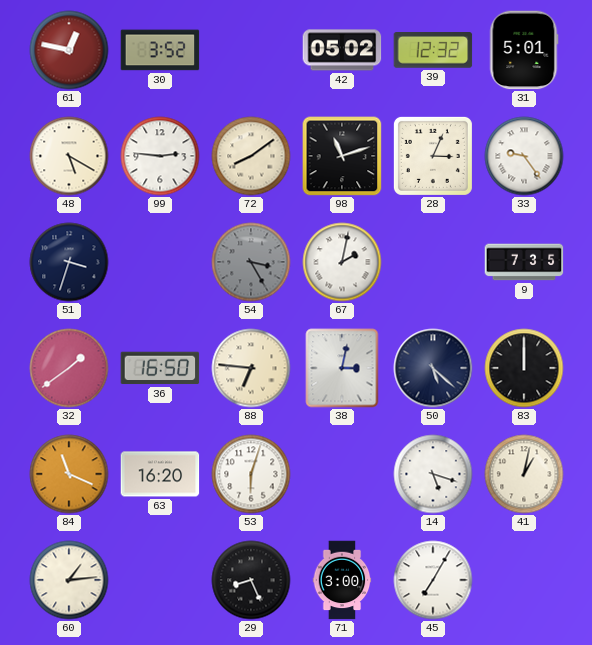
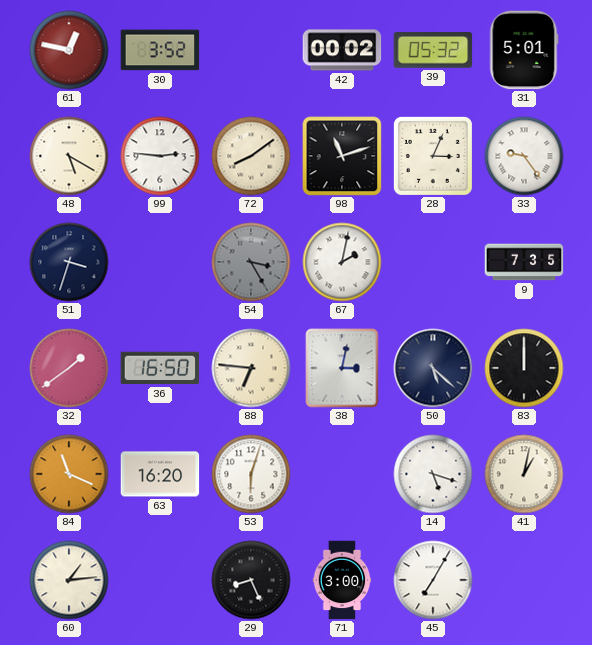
42: 05:02 -> 00:02 (342, 50)
39: 12:32 -> 05:32 (433, 50)
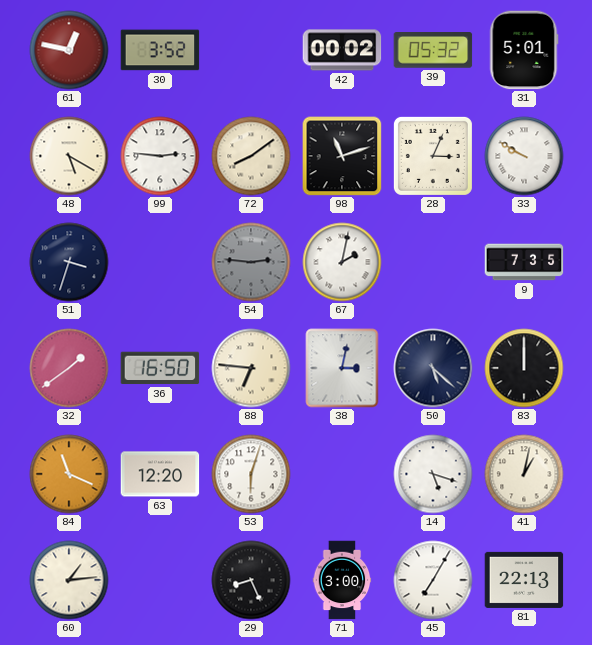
33: 9:24 -> 9:50 (524, 156)
54: 3:25 -> 2:46 (251, 262)
63: 16:20 -> 12:20 (160, 474)
81: none -> 22:13 (524, 580)
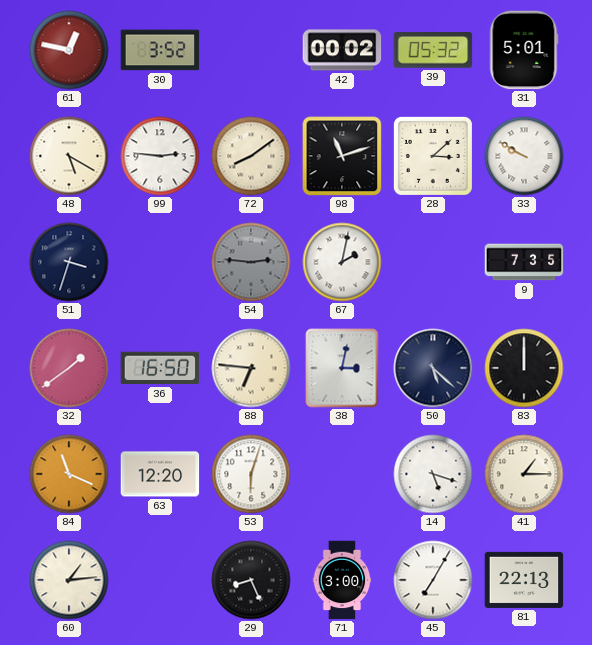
28: 3:04 -> 3:08 (433, 156)
41: 1:02 -> 1:15 (524, 474)
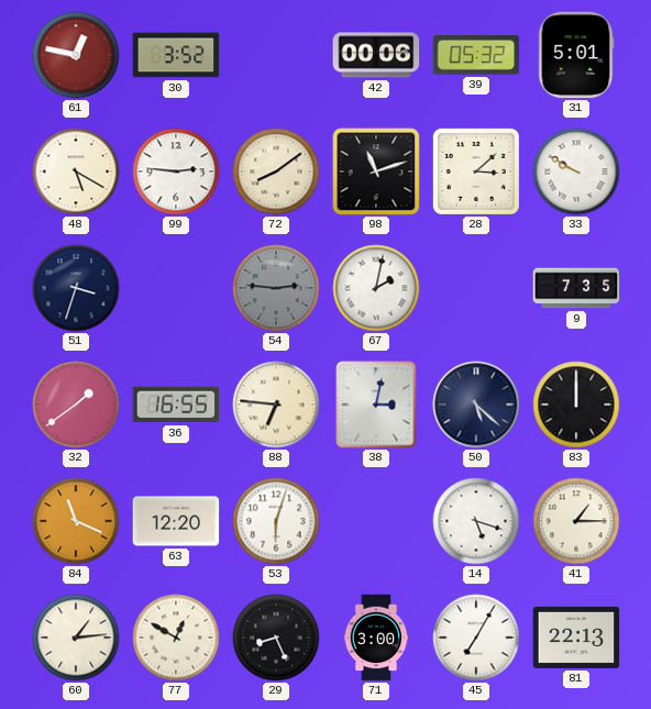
42: 00:02 -> 00:06 (376, 55)
36: 16:50 -> 16:55 (176, 405)
77: none -> 12:50 (176, 638)
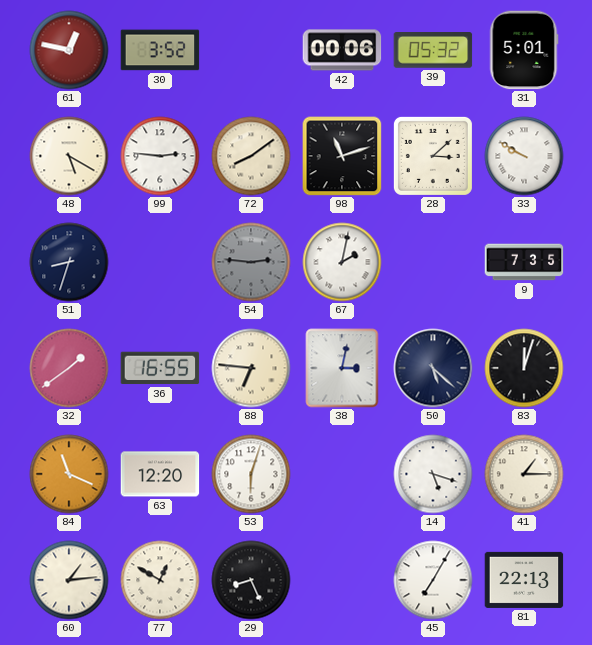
51: 3:33 -> 8:33 (69, 262)
83: 12:00 -> 12:03 (524, 368)
71: 3:00 -> none (376, 638)
